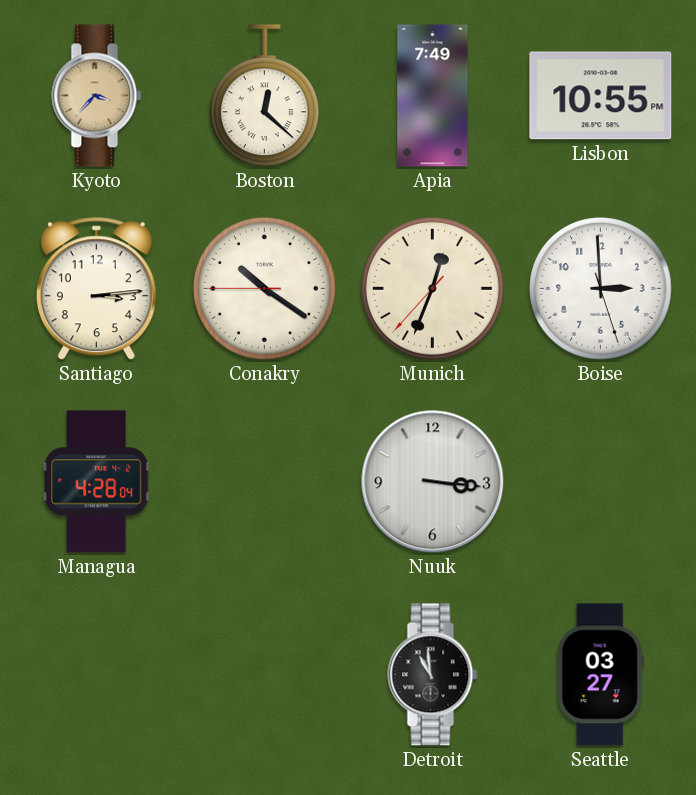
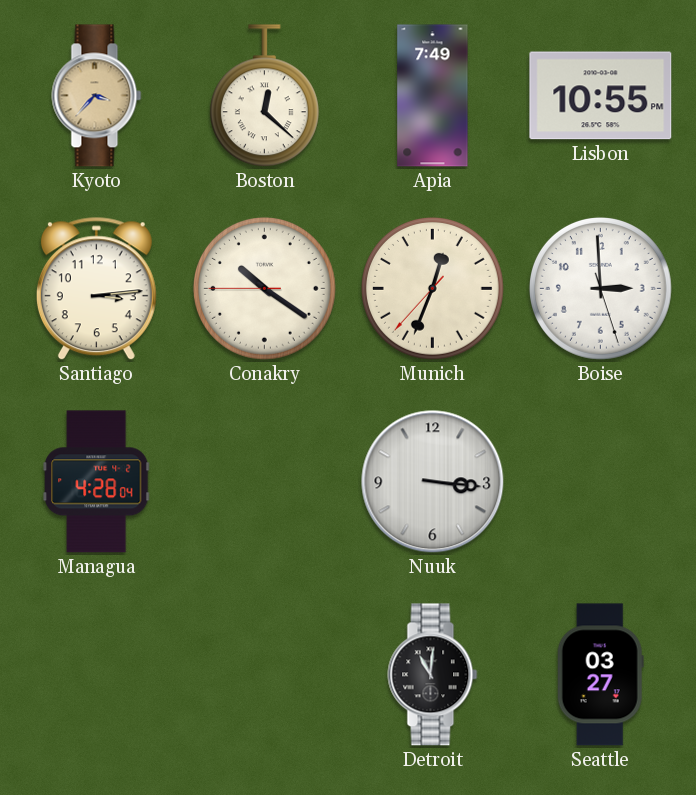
Detroit: 10:59 -> 11:01 (433, 675)
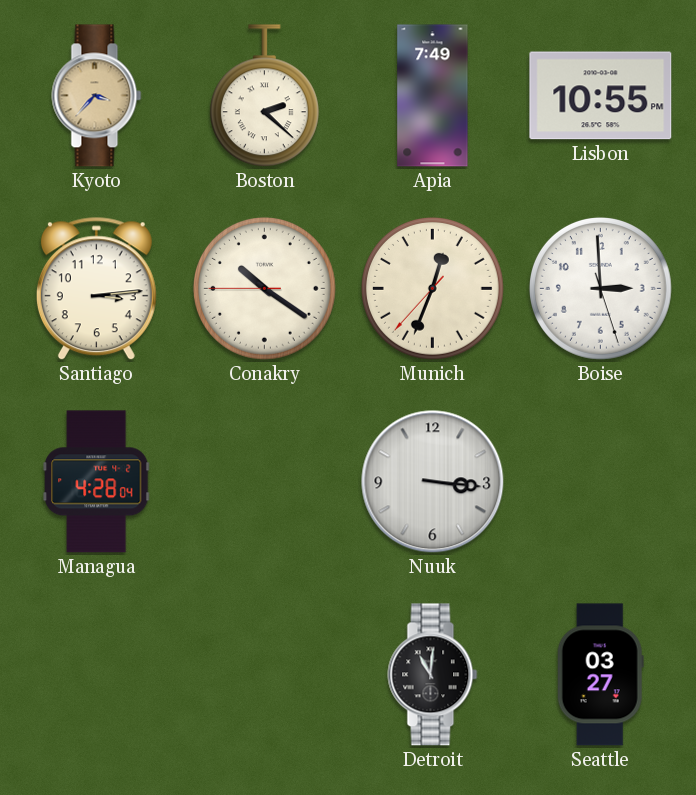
Boston: 12:22 -> 2:22 (264, 96)
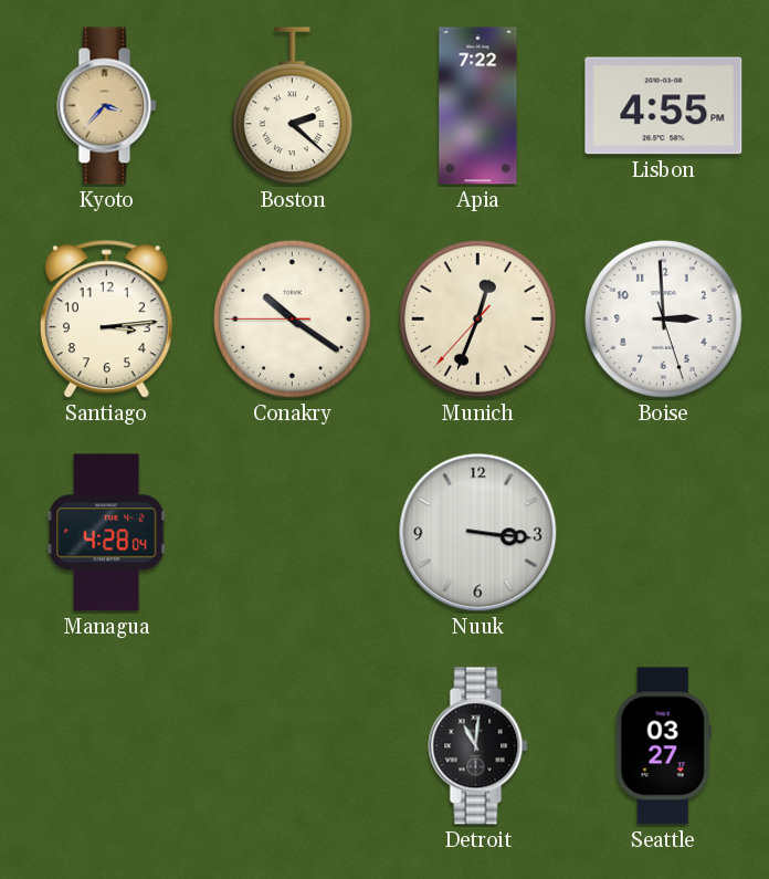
Apia: 7:49 -> 7:22 (478, 106)
Lisbon: 10:55 -> 4:55 (664, 106)
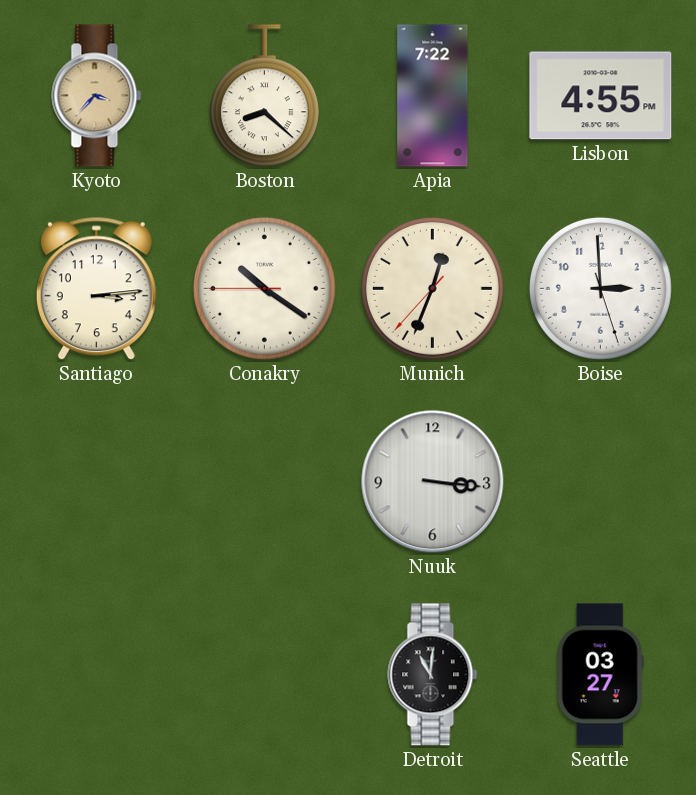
Boston: 2:22 -> 8:22 (264, 96)
Managua: 4:28 -> none (106, 533)
